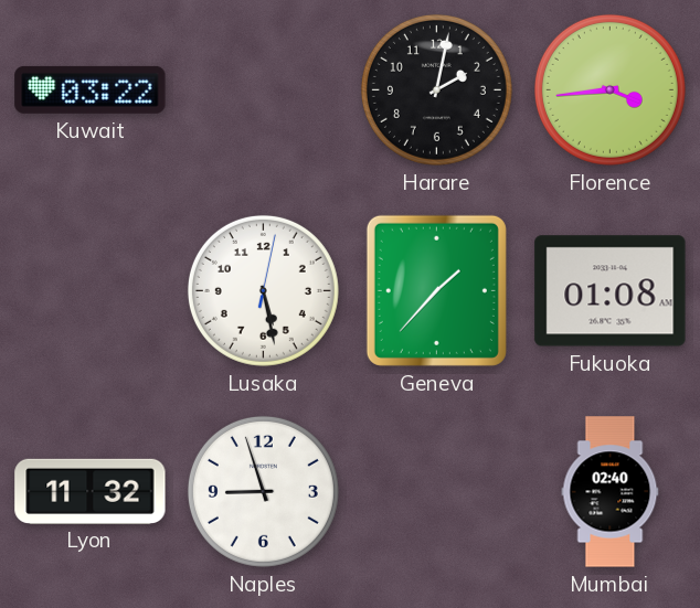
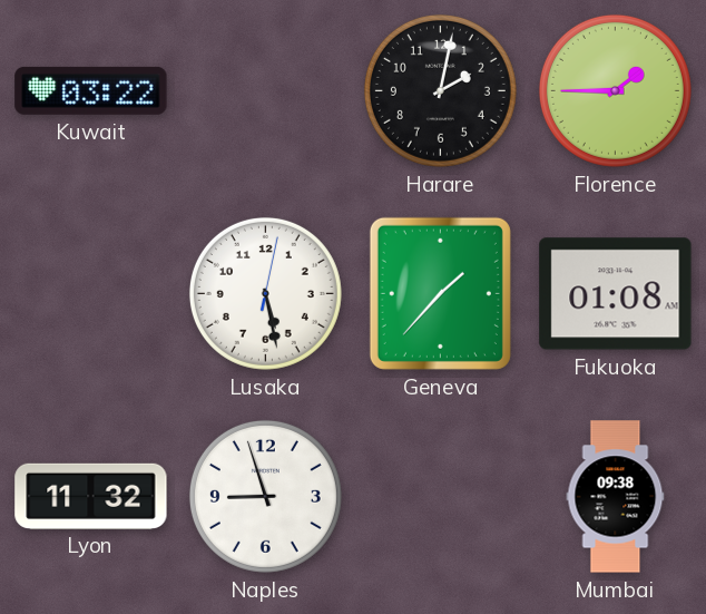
Florence: 3:44 -> 1:45 (615, 90)
Mumbai: 02:40 -> 09:38 (616, 497)
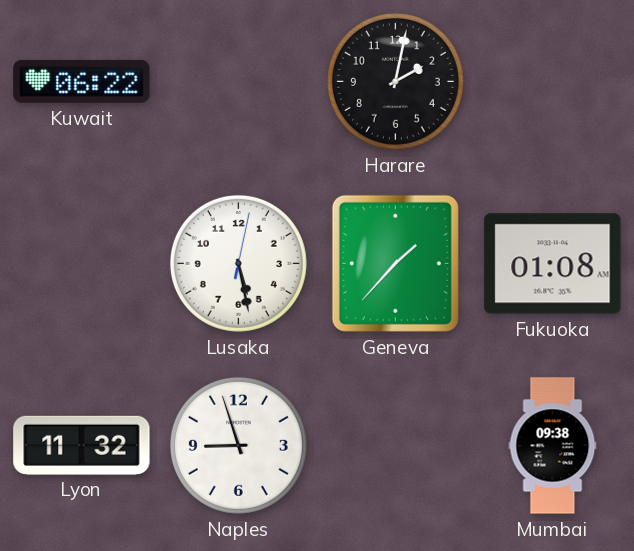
Kuwait: 03:22 -> 06:22 (82, 81)
Florence: 1:45 -> none (615, 90)
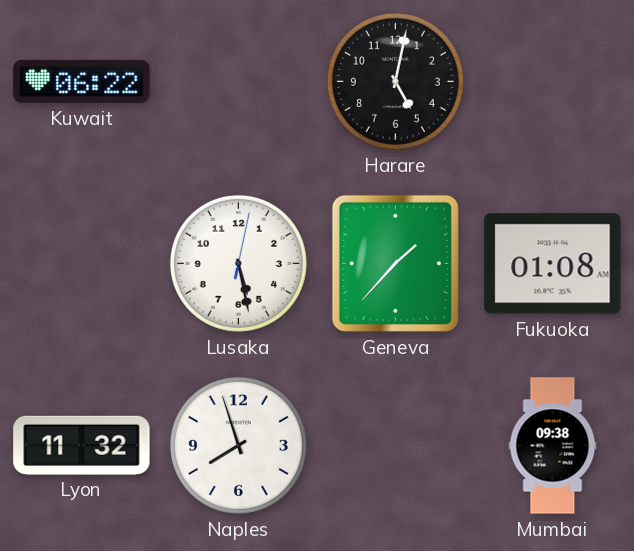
Harare: 2:02 -> 5:02 (395, 81)
Naples: 8:57 -> 7:57 (238, 445)
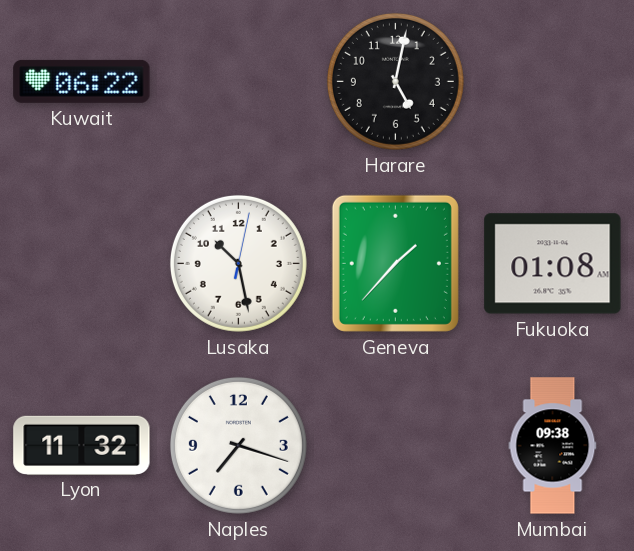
Lusaka: 5:28 -> 10:28 (238, 263)
Naples: 7:57 -> 7:18 (238, 445)
